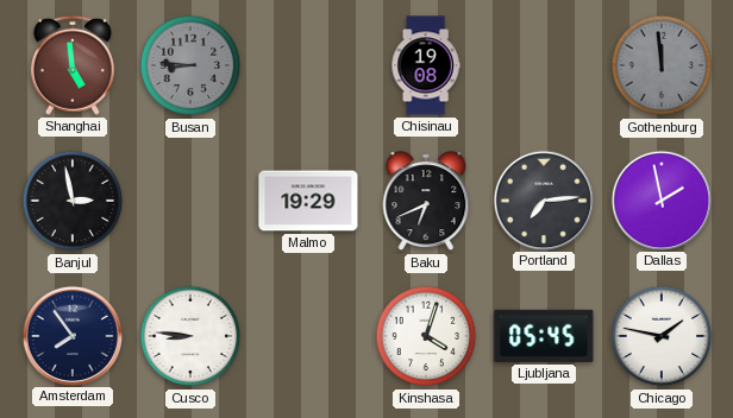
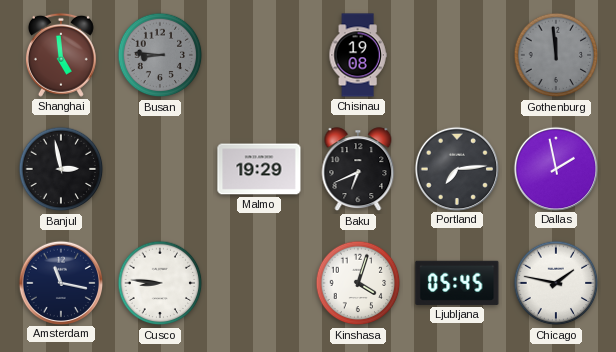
Amsterdam: 7:54 -> 11:17 (60, 282)
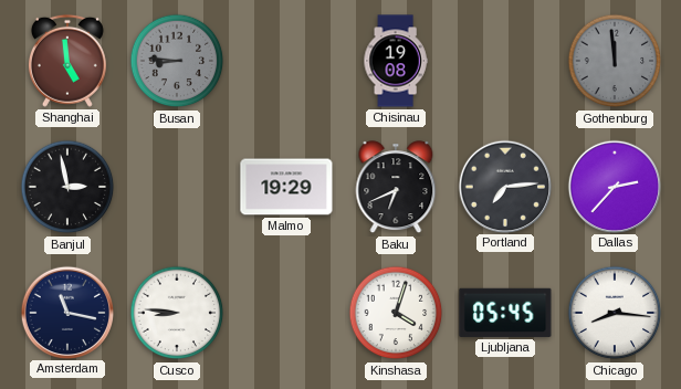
Dallas: 1:58 -> 2:37 (614, 186)
Chicago: 1:47 -> 8:16 (615, 313)
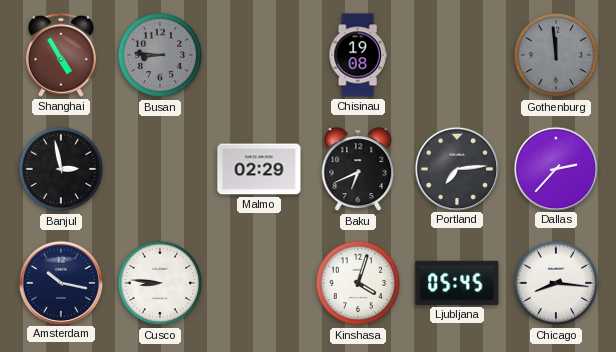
Shanghai: 4:59 -> 4:55 (61, 55)
Malmo: 19:29 -> 02:29 (259, 169)
Amsterdam: 11:17 -> 10:17 (60, 282)
